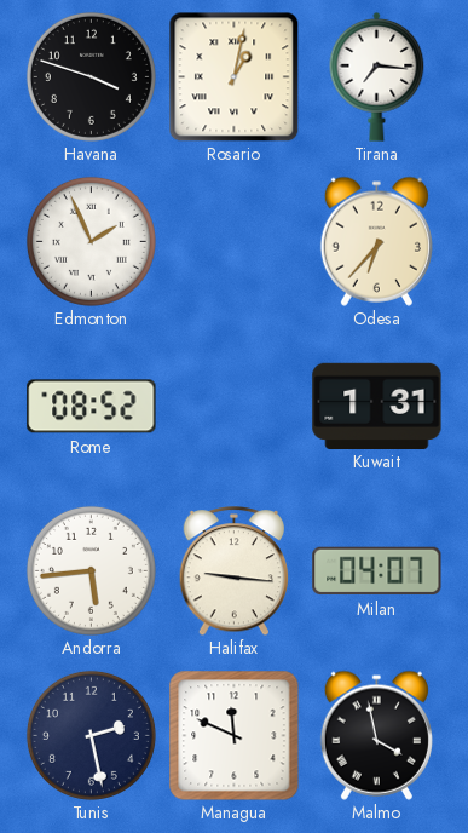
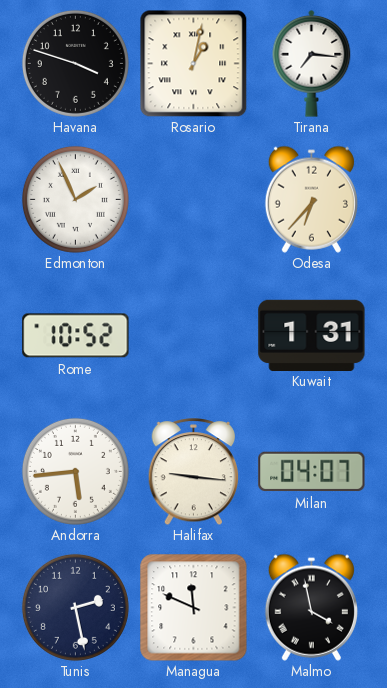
Rome: 08:52 -> 10:52 (76, 336)
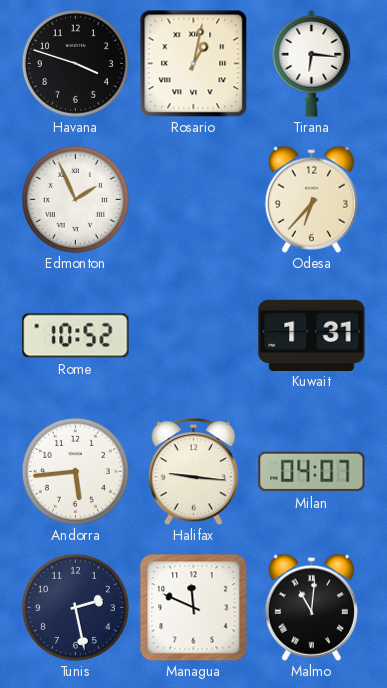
Tirana: 7:16 -> 6:16 (312, 63)
Malmo: 3:58 -> 11:01 (311, 607)
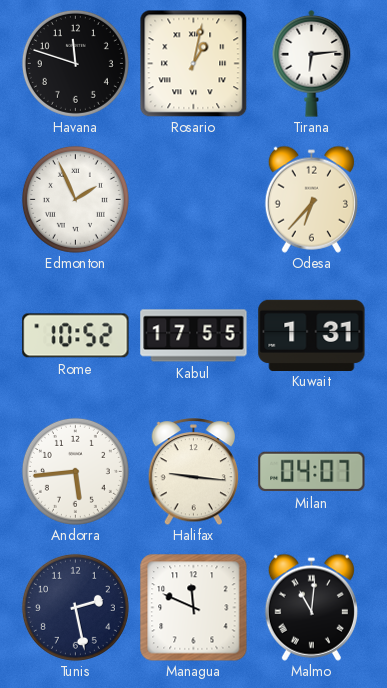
Havana: 3:48 -> 11:48 (75, 63)
Tirana: 6:16 -> 6:14 (312, 63)
Kabul: none -> 17:55 (194, 336)
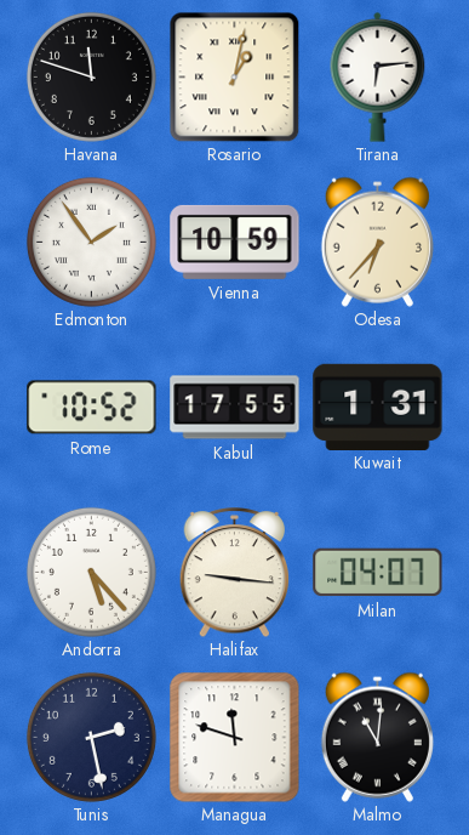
Edmonton: 1:56 -> 1:54 (91, 242)
Vienna: none -> 10:59 (235, 242)
Andorra: 5:44 -> 5:23 (91, 572)
Managua: 11:49 -> 11:48 (234, 737)
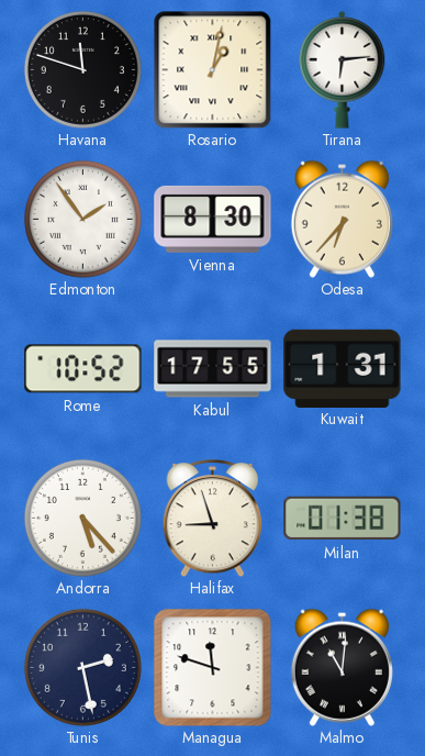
Vienna: 10:59 -> 8:30 (213, 219)
Halifax: 9:16 -> 8:57 (213, 519)
Milan: 04:07 -> 01:38 (343, 519)
